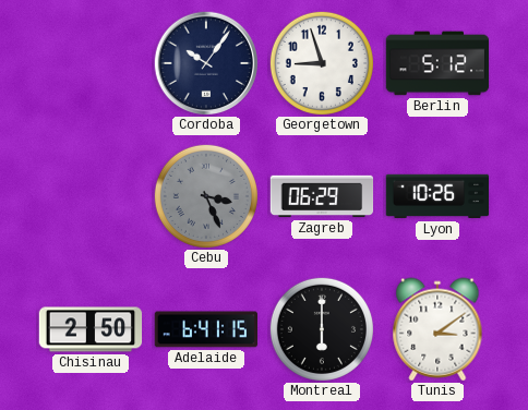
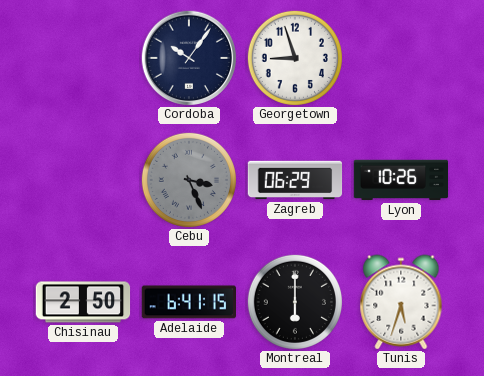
Berlin: 5:12 -> none (437, 63)
Tunis: 3:09 -> 5:33 (401, 302)
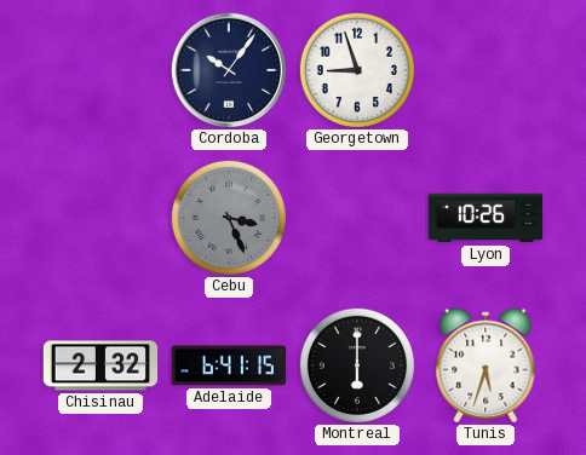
Zagreb: 06:29 -> none (295, 180)
Chisinau: 2:50 -> 2:32 (100, 365)
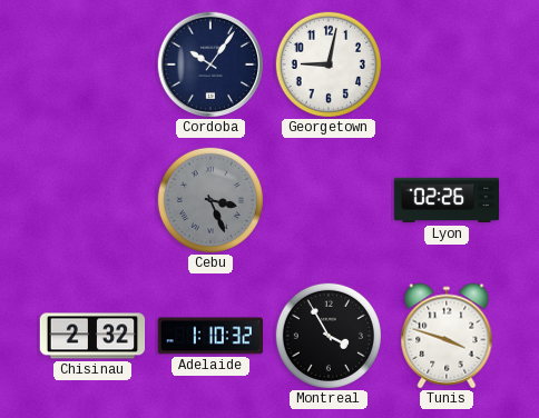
Georgetown: 8:57 -> 9:02 (329, 64)
Lyon: 10:26 -> 02:26 (447, 200)
Adelaide: 6:41 -> 1:10 (209, 336)
Montreal: 6:00 -> 3:55 (329, 336)
Tunis: 5:33 -> 3:48 (447, 336)
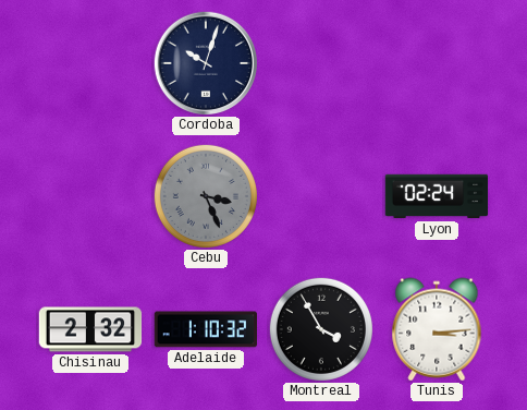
Cordoba: 10:06 -> 10:03 (205, 62)
Georgetown: 9:02 -> none (329, 64)
Lyon: 02:26 -> 02:24 (437, 196)
Tunis: 3:48 -> 3:14 (437, 329)
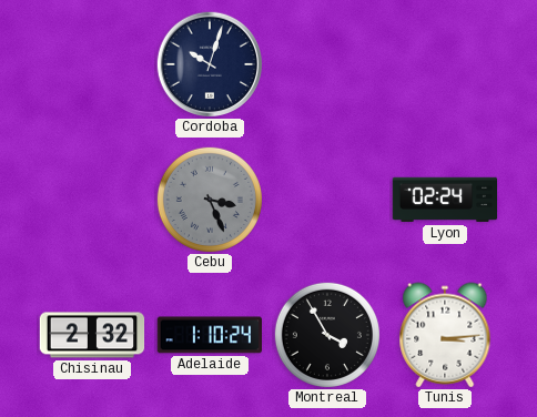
Adelaide: 1:10:32 -> 1:10:24 (209, 335)
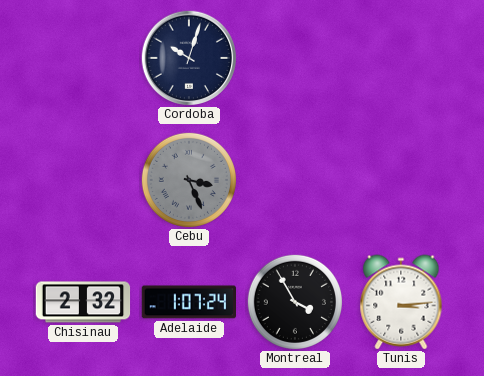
Lyon: 02:24 -> none (445, 200)
Adelaide: 1:10 -> 1:07 (188, 302)
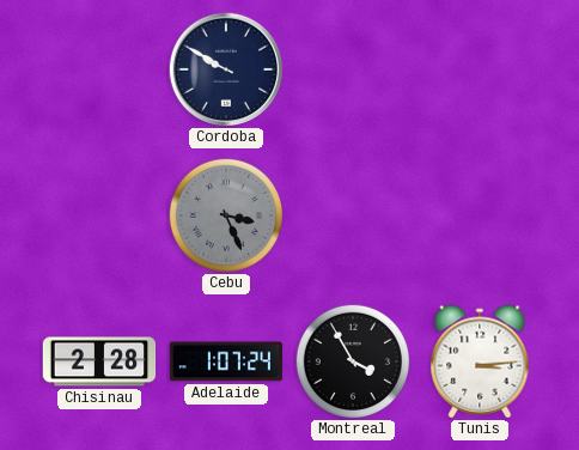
Cordoba: 10:03 -> 9:50 (225, 68)
Chisinau: 2:32 -> 2:28 (99, 361)
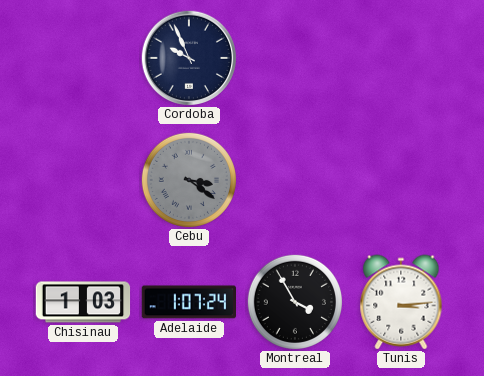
Cordoba: 9:50 -> 9:56 (188, 57)
Cebu: 3:26 -> 3:21 (189, 180)
Chisinau: 2:28 -> 1:03 (83, 302)
